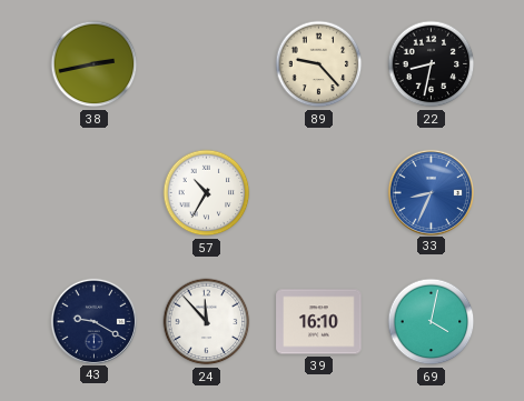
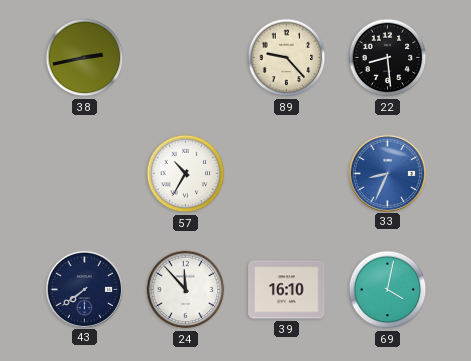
22: 8:32 -> 8:29 (388, 58)
43: 9:20 -> 7:39 (84, 289)
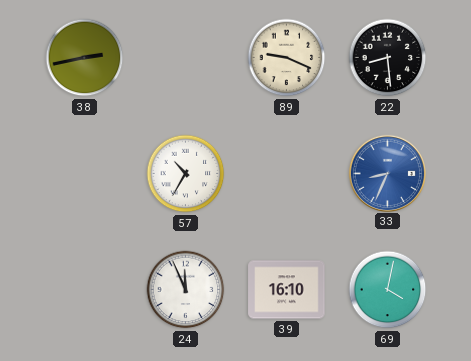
89: 9:23 -> 9:19 (287, 58)
43: 7:39 -> none (84, 289)
24: 11:53 -> 11:56 (186, 290)
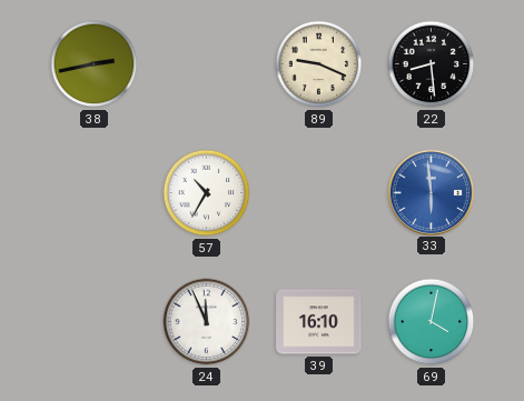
33: 8:34 -> 5:59 (431, 192)
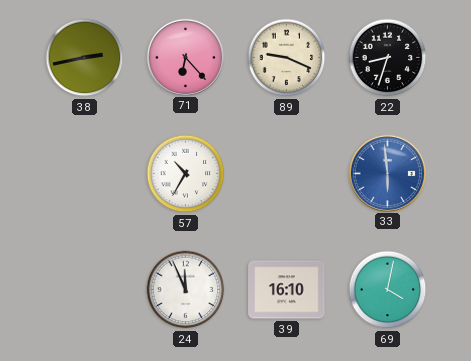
71: none -> 6:23 (185, 57)
22: 8:29 -> 8:33 (388, 58)
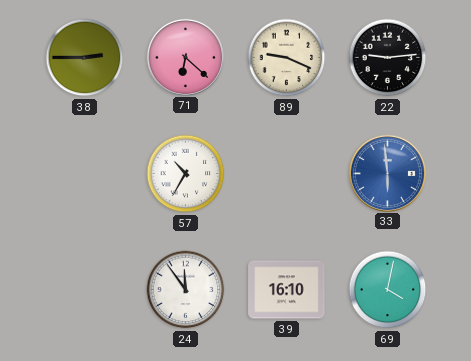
38: 2:43 -> 2:45 (85, 58)
71: 6:23 -> 6:22 (185, 57)
22: 8:33 -> 9:14 (388, 58)
24: 11:56 -> 11:54 (186, 290)
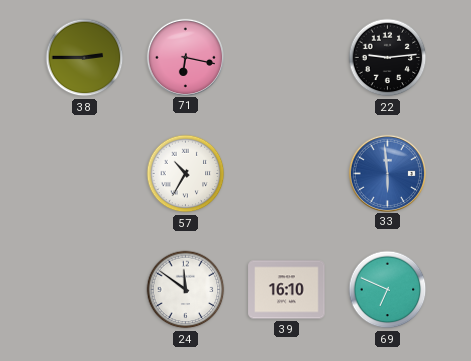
71: 6:22 -> 6:17 (185, 57)
89: 9:19 -> none (287, 58)
24: 11:54 -> 11:51 (186, 290)
69: 4:02 -> 6:49 (388, 290)
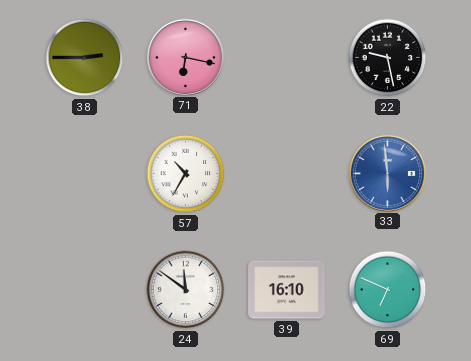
22: 9:14 -> 9:28 (388, 58)
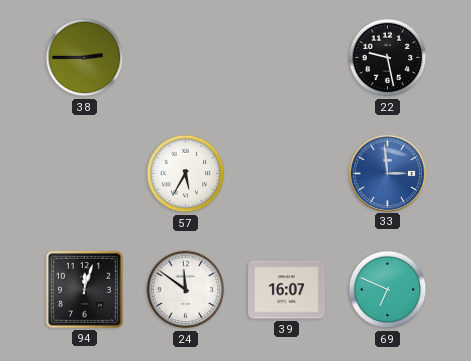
71: 6:17 -> none (185, 57)
57: 10:35 -> 5:35 (186, 174)
33: 5:59 -> 2:59 (387, 173)
94: none -> 12:03 (84, 289)
39: 16:10 -> 16:07 (287, 290)
